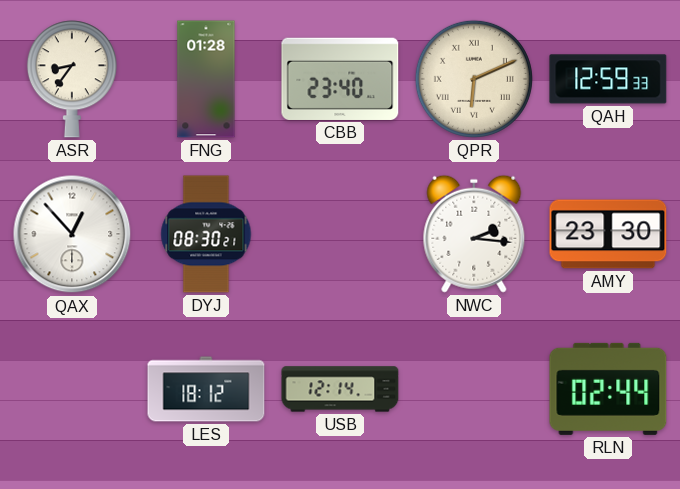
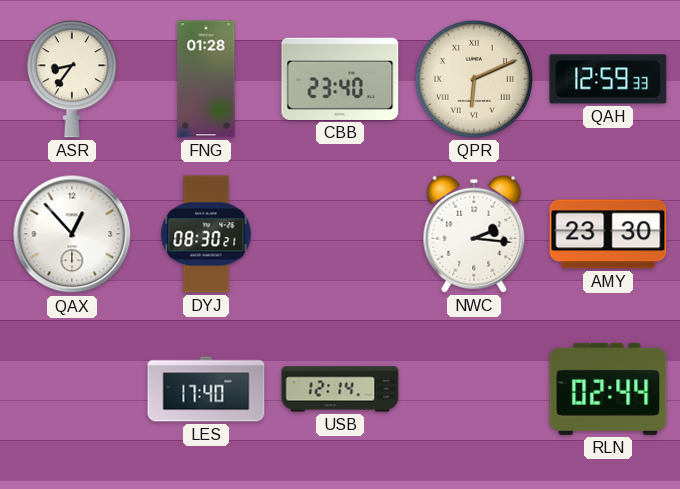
LES: 18:12 -> 17:40 (206, 389)
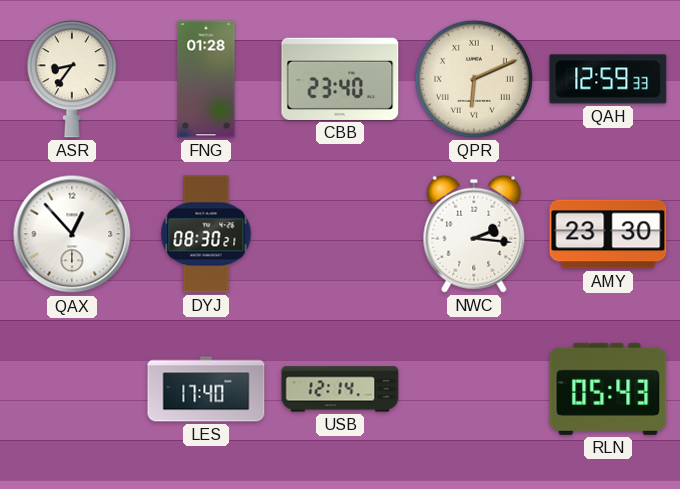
RLN: 02:44 -> 05:43 (608, 389)
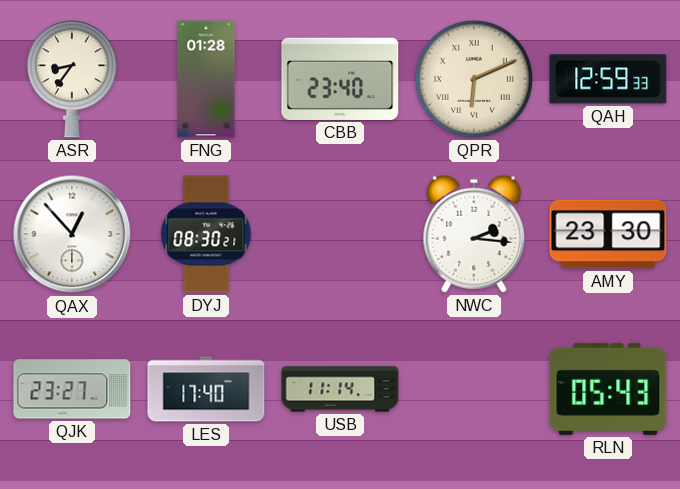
QJK: none -> 23:27 (72, 389)
USB: 12:14 -> 11:14 (340, 389)
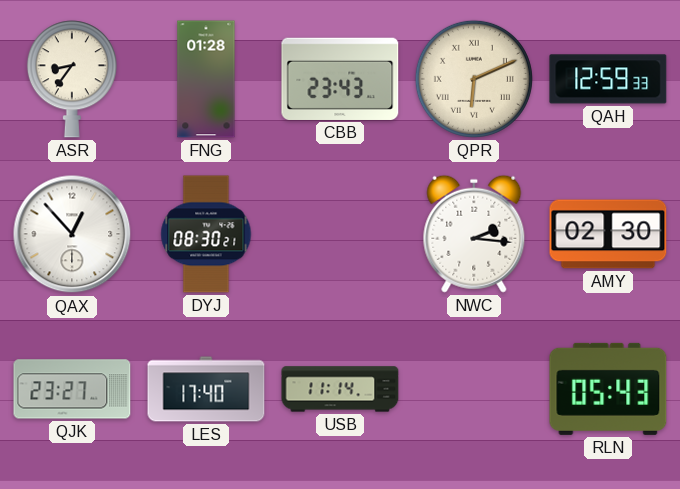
CBB: 23:40 -> 23:43 (340, 79)
AMY: 23:30 -> 02:30 (608, 234)
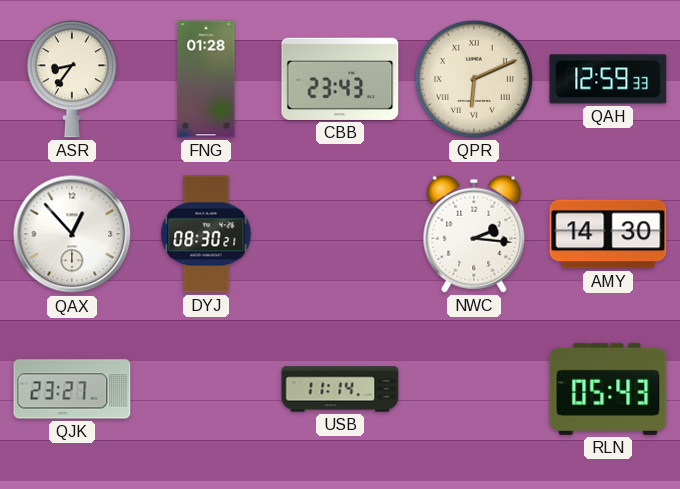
AMY: 02:30 -> 14:30 (608, 234)
LES: 17:40 -> none (206, 389)
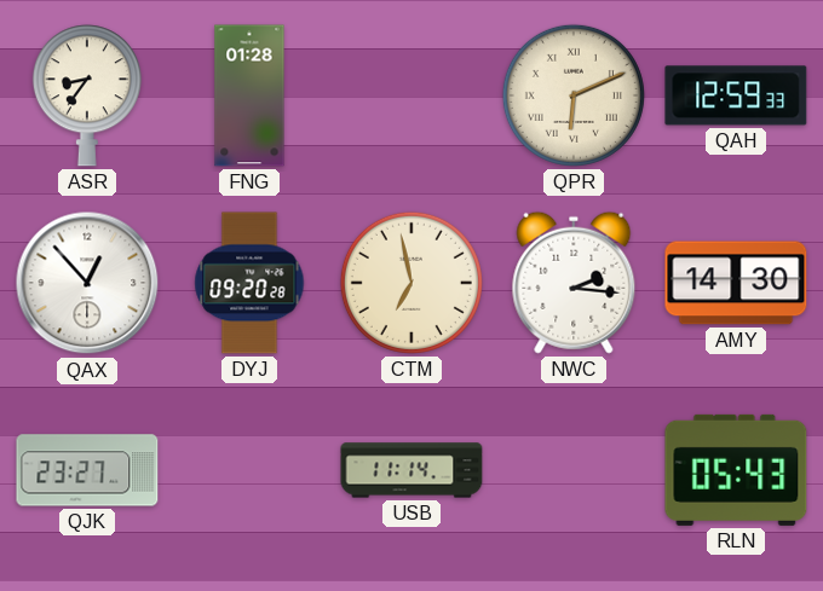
CBB: 23:43 -> none (340, 79)
DYJ: 08:30 -> 09:20 (249, 283)
CTM: none -> 6:58 (411, 283)
